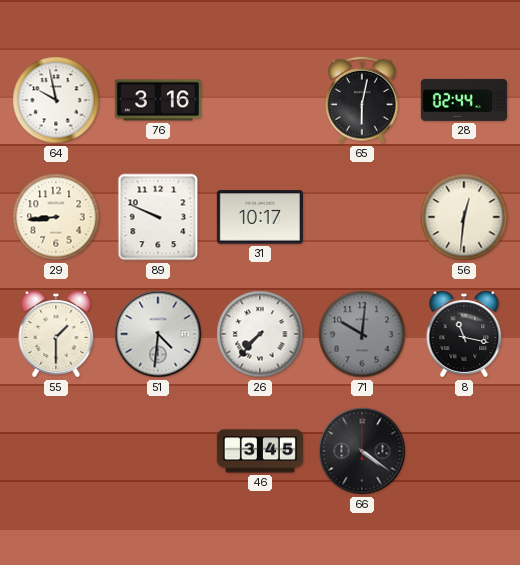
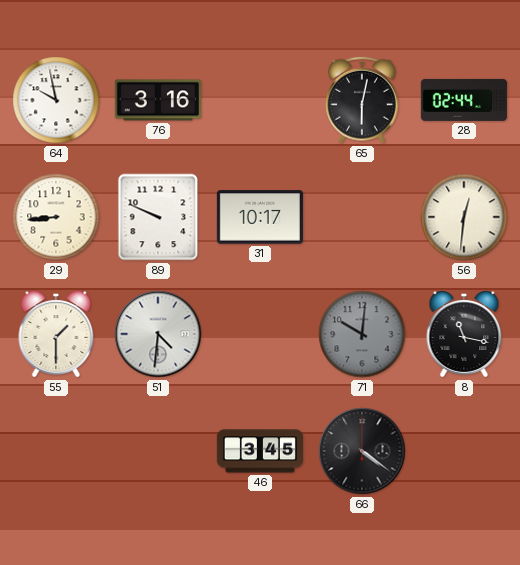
26: 7:37 -> none (260, 334)
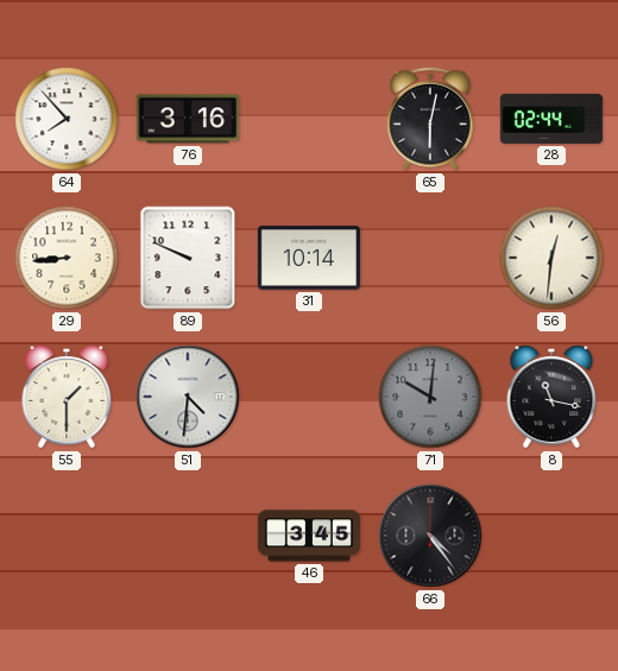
64: 9:58 -> 7:53 (67, 119)
31: 10:17 -> 10:14 (309, 258)
66: 4:21 -> 4:24 (430, 536)
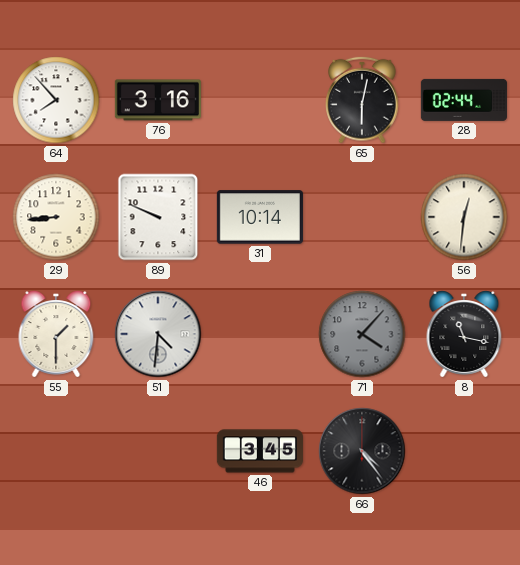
71: 10:01 -> 4:07 (362, 334)
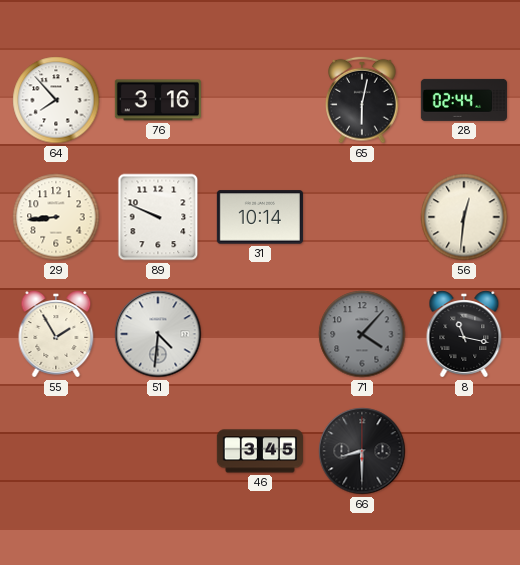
55: 1:30 -> 1:55 (56, 334)
66: 4:24 -> 8:30 (362, 451)
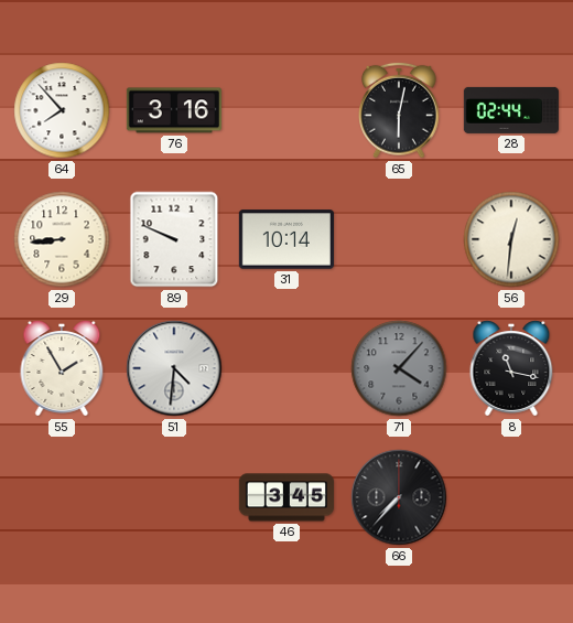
66: 8:30 -> 7:37 (399, 497)
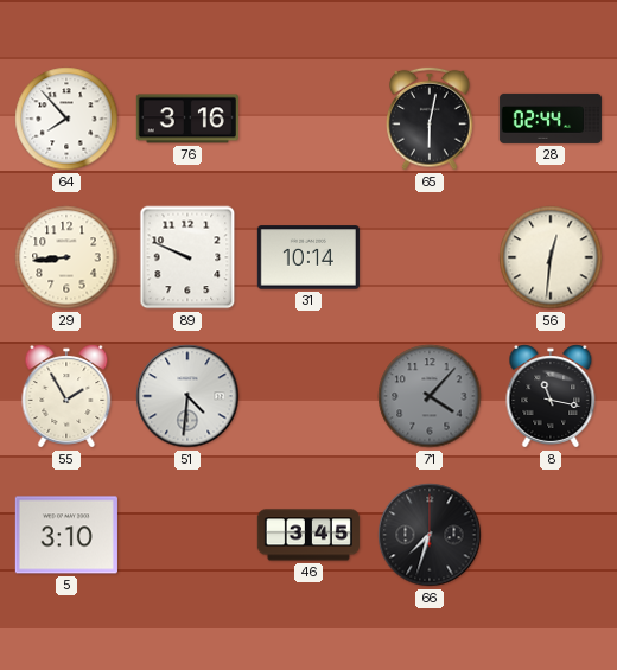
5: none -> 3:10 (66, 535)
66: 7:37 -> 7:33 (430, 535)
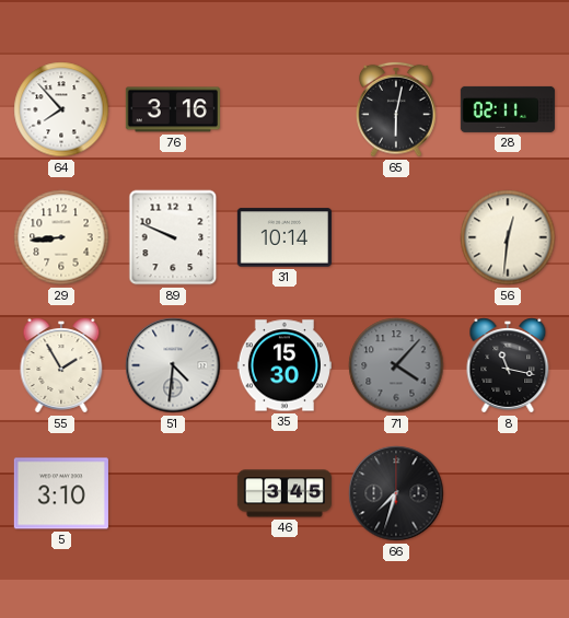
28: 02:44 -> 02:11 (508, 109)
35: none -> 15:30 (284, 365)
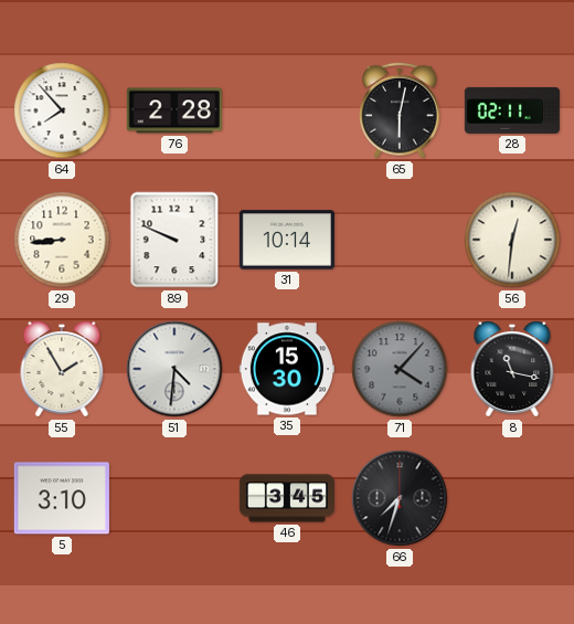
76: 3:16 -> 2:28 (174, 110)
